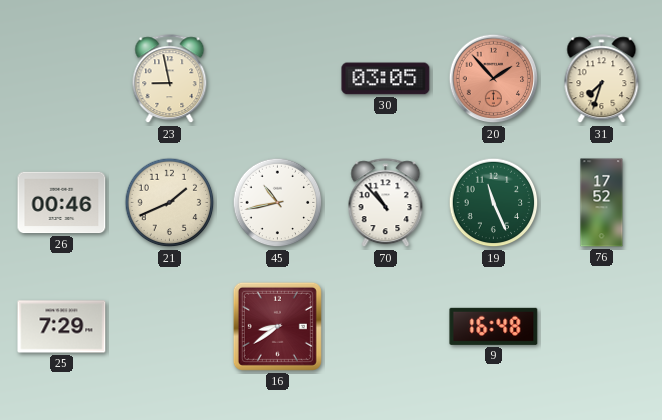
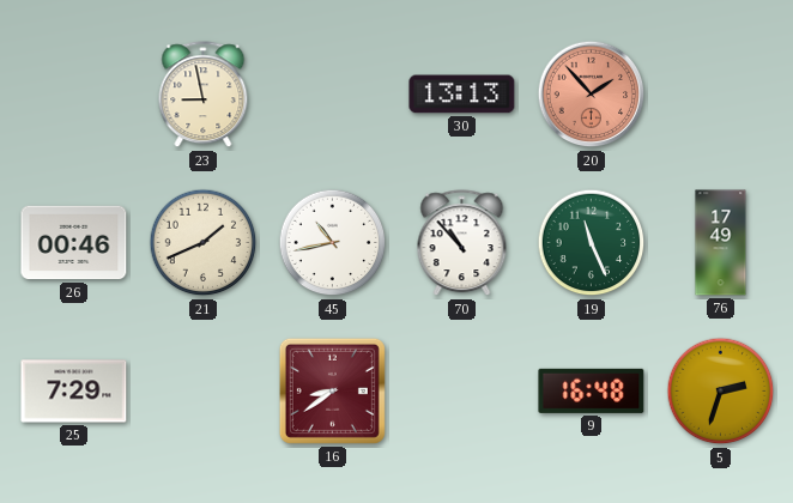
30: 03:05 -> 13:13 (462, 95)
31: 7:33 -> none (602, 79)
76: 17:52 -> 17:49 (721, 243)
5: none -> 2:33 (721, 392)
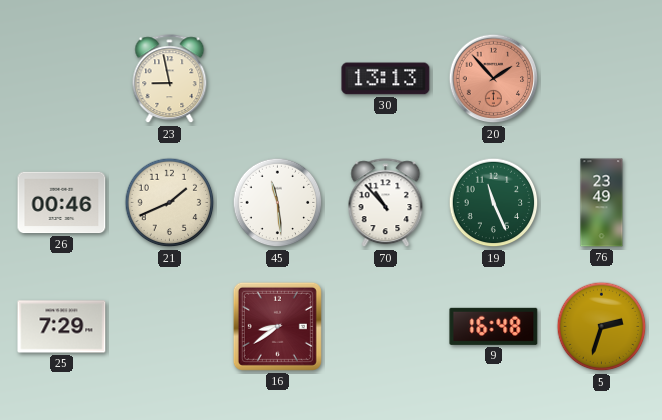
45: 10:43 -> 11:29 (278, 203)
76: 17:49 -> 23:49 (602, 203)
